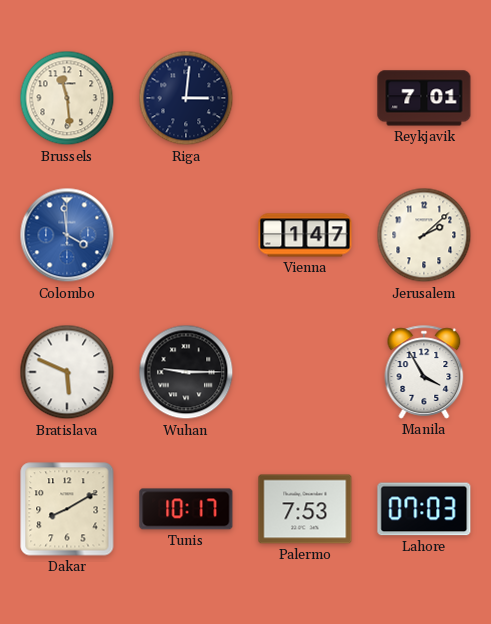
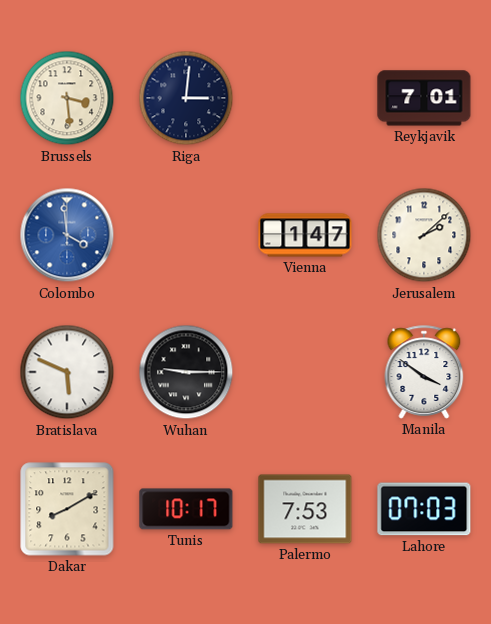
Brussels: 11:29 -> 3:29 (67, 98)
Manila: 3:55 -> 3:51 (424, 372)
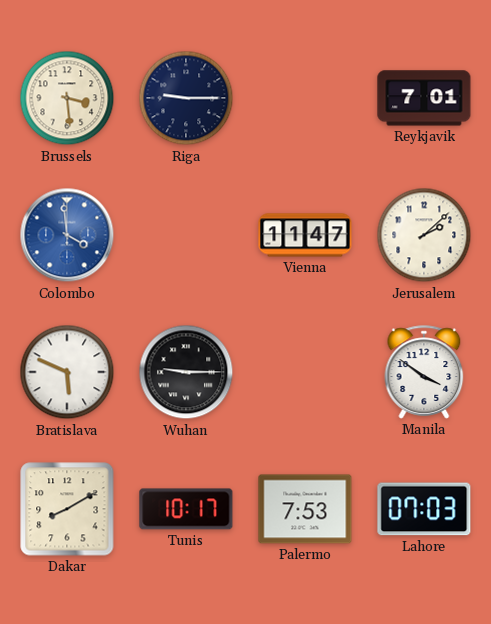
Riga: 3:01 -> 9:15 (186, 98)
Vienna: 1:47 -> 11:47 (305, 235)
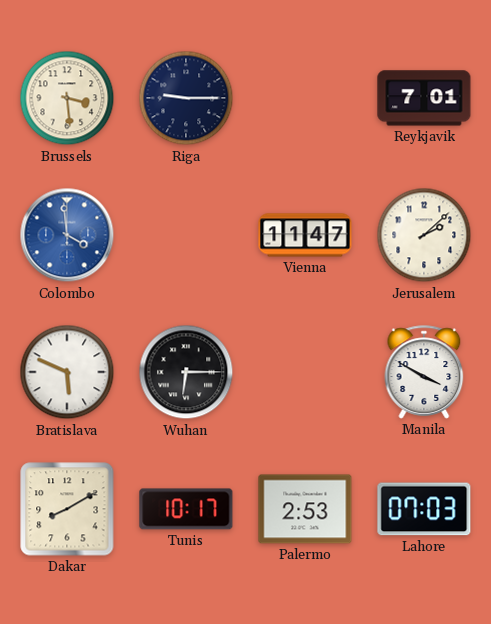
Wuhan: 9:15 -> 6:15 (186, 372)
Manila: 3:51 -> 3:50 (424, 372)
Palermo: 7:53 -> 2:53 (305, 509)
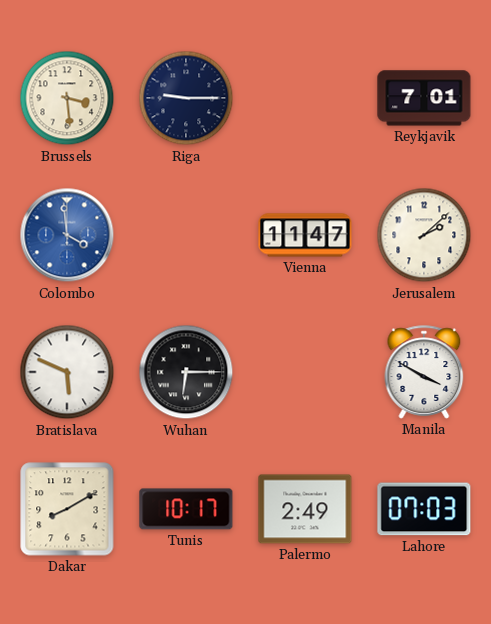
Palermo: 2:53 -> 2:49 (305, 509)
